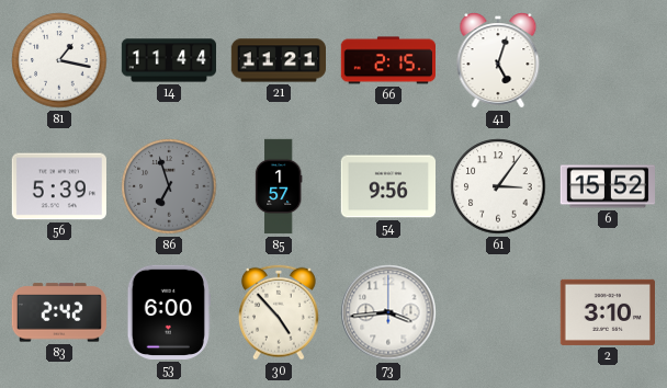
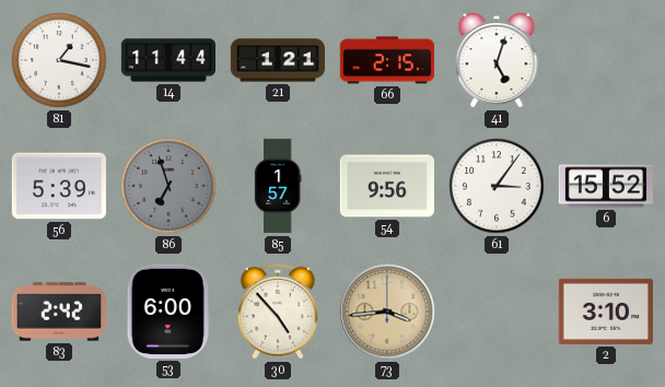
21: 11:21 -> 1:21 (277, 60)
73 dial: white -> champagne (387, 312)
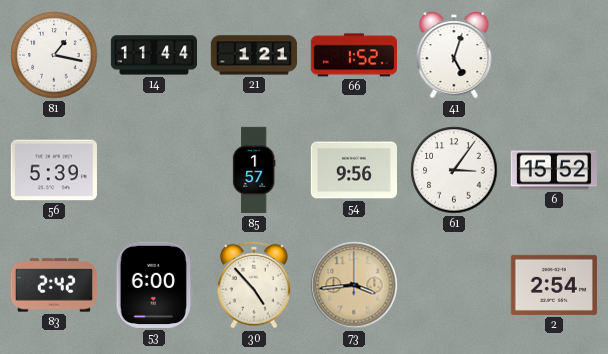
66: 2:15 -> 1:52 (353, 55)
86: 6:57 -> none (168, 186)
2: 3:10 -> 2:54 (554, 285)
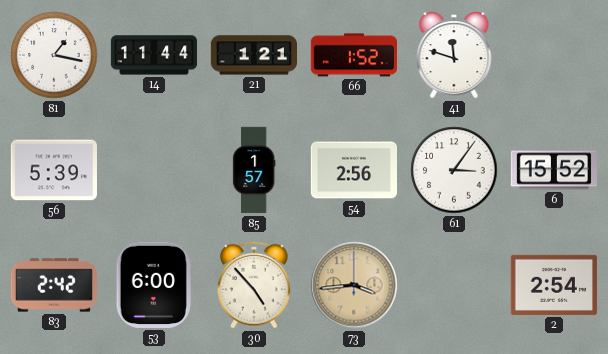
41: 5:03 -> 11:48 (454, 55)
54: 9:56 -> 2:56 (353, 170)
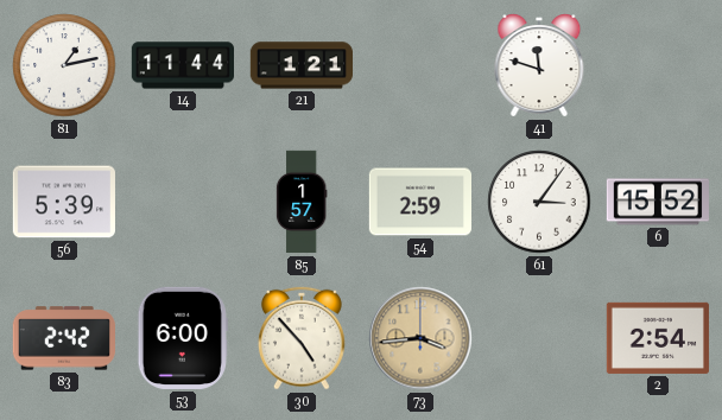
81: 1:17 -> 1:13 (64, 65)
66: 1:52 -> none (353, 55)
54: 2:56 -> 2:59 (419, 202)
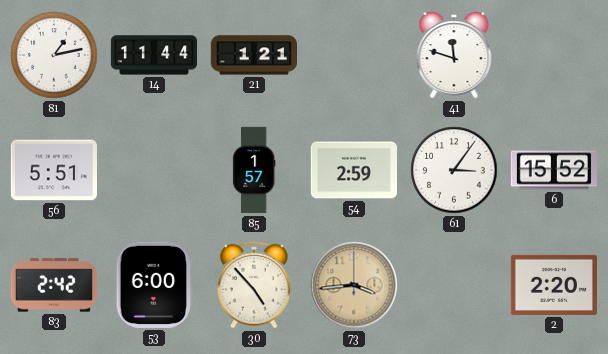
56: 5:39 -> 5:51 (54, 170)
2: 2:54 -> 2:20 (554, 285)
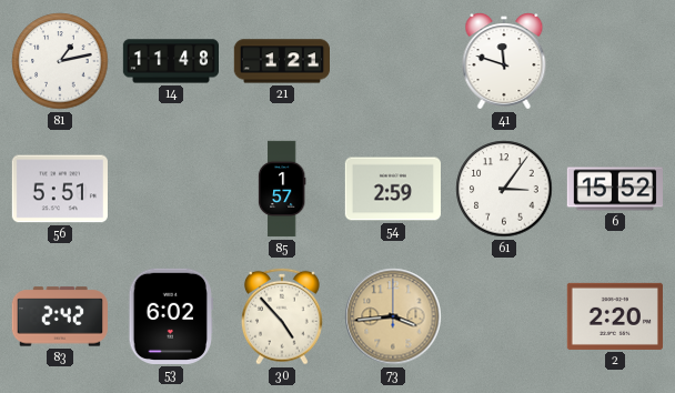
14: 11:44 -> 11:48 (170, 61)
53: 6:00 -> 6:02 (171, 316)
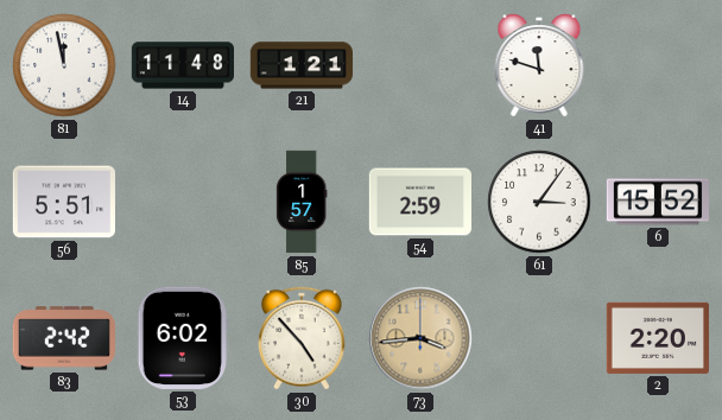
81: 1:13 -> 11:58 (64, 65)
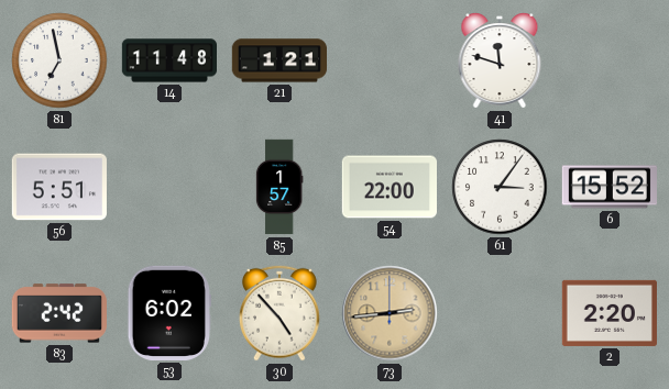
81: 11:58 -> 6:58 (59, 60)
54: 2:59 -> 22:00 (388, 187)
73: 3:44 -> 2:44 (390, 313)
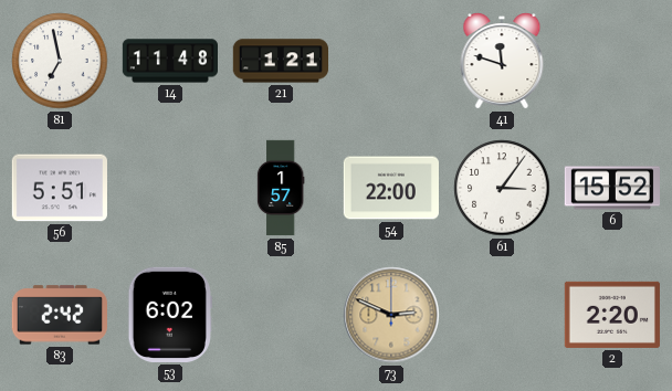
30: 4:53 -> none (279, 313)
73: 2:44 -> 2:49 (391, 315)
